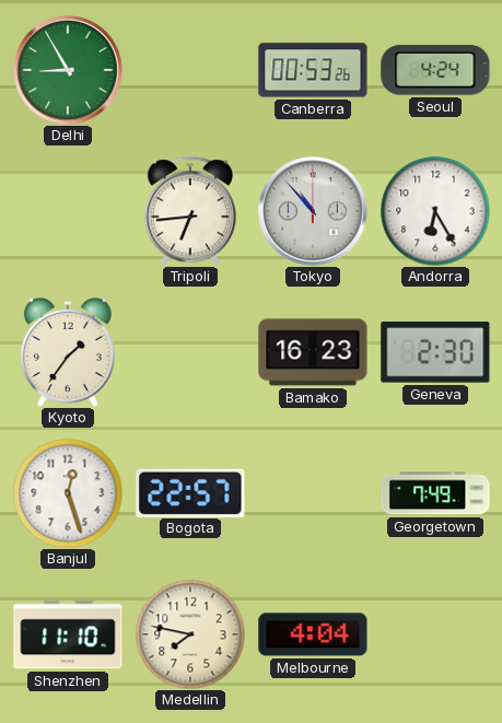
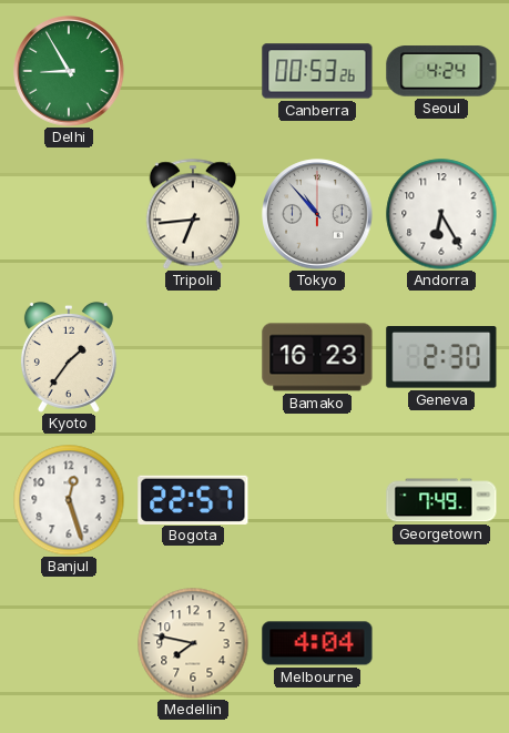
Shenzhen: 11:10 -> none (68, 634)
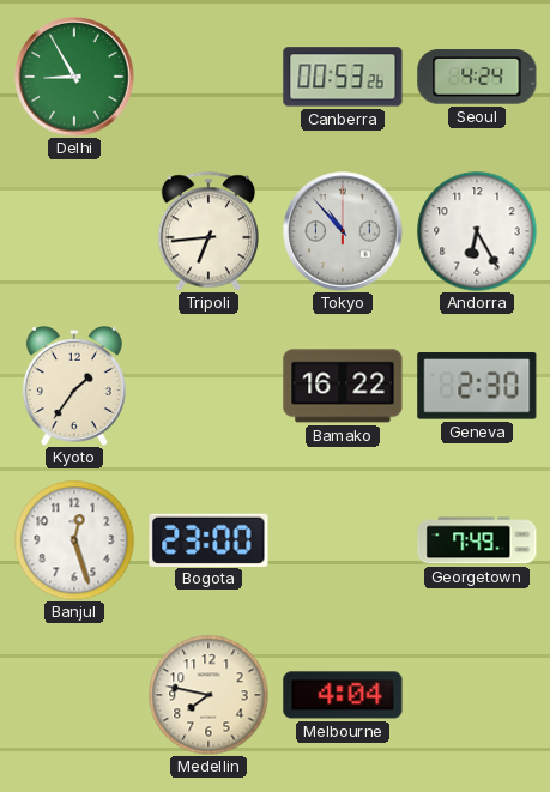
Bamako: 16:23 -> 16:22 (343, 386)
Bogota: 22:57 -> 23:00 (208, 539)
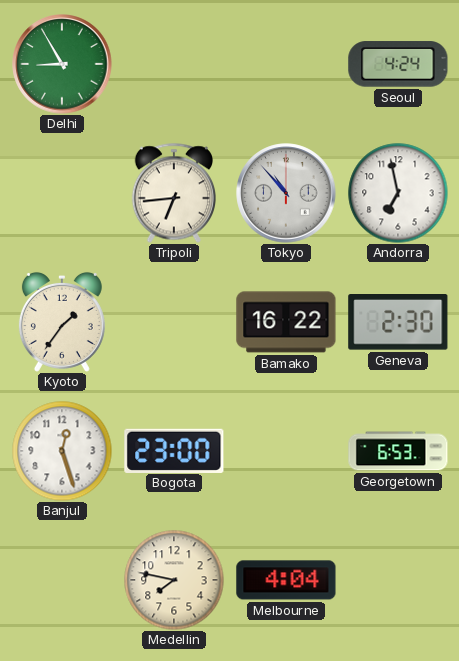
Canberra: 00:53 -> none (343, 77)
Andorra: 6:25 -> 6:58 (398, 193)
Georgetown: 7:49 -> 6:53 (398, 451)
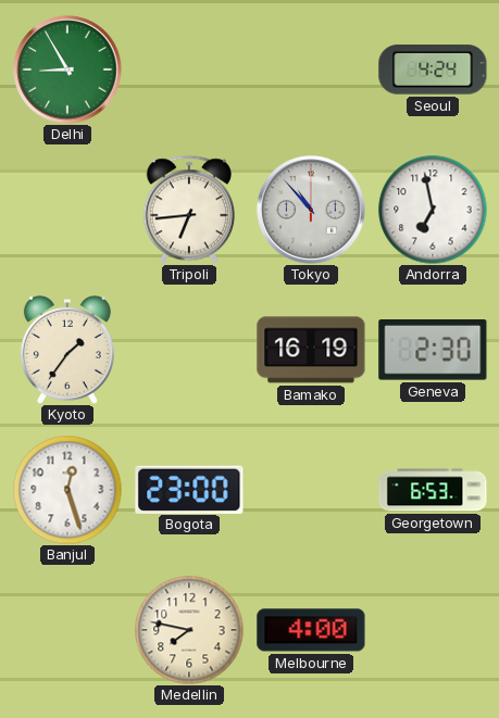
Bamako: 16:22 -> 16:19 (311, 350)
Melbourne: 4:04 -> 4:00 (311, 630)
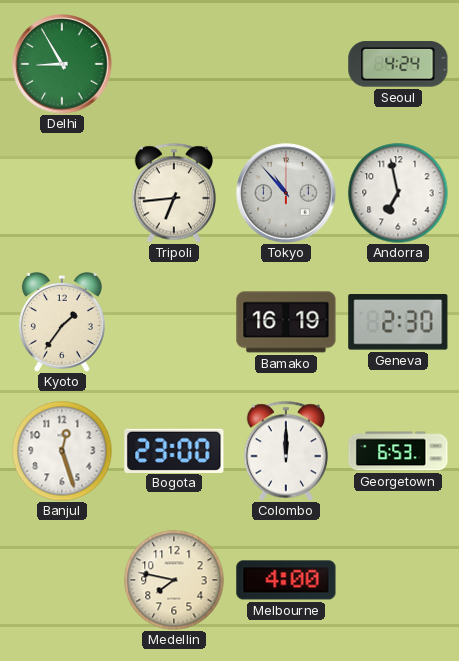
Colombo: none -> 12:00 (285, 451)
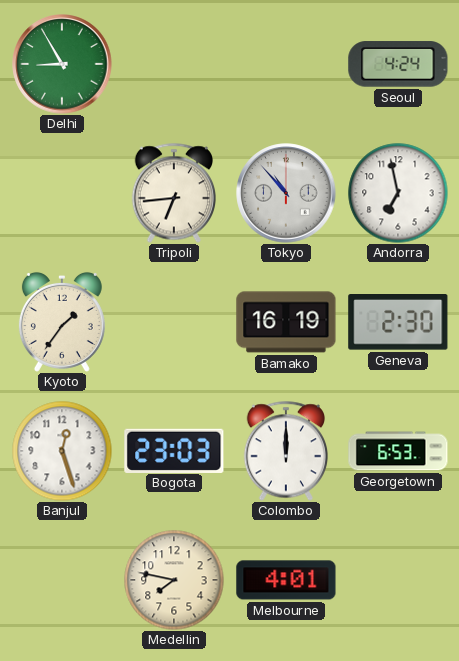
Bogota: 23:00 -> 23:03 (174, 450)
Melbourne: 4:00 -> 4:01 (286, 580)
